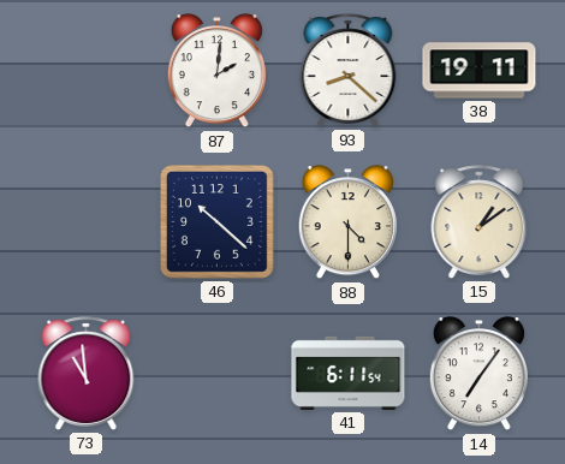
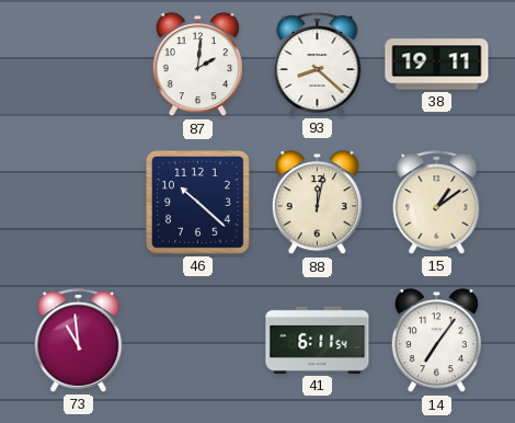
88: 4:30 -> 12:02 (317, 203)
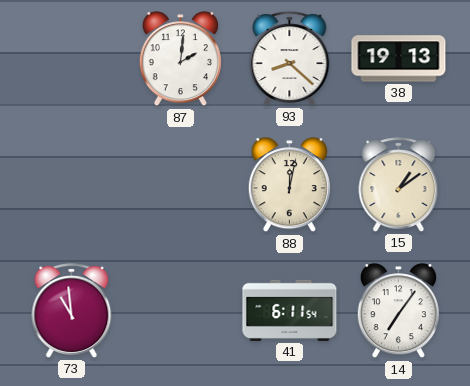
38: 19:11 -> 19:13 (399, 59)
46: 10:22 -> none (197, 202)
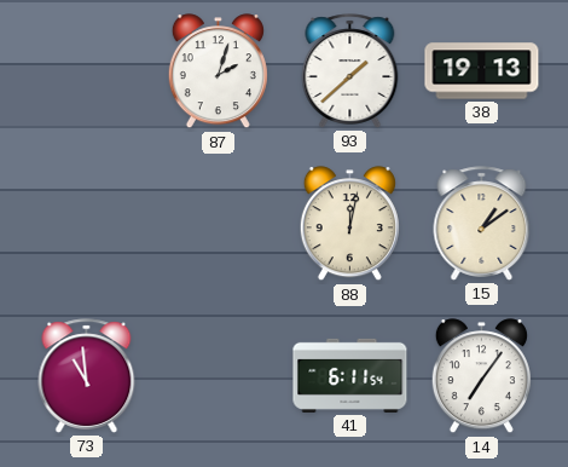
87: 2:01 -> 2:03 (218, 71)
93: 8:22 -> 1:38 (350, 71)
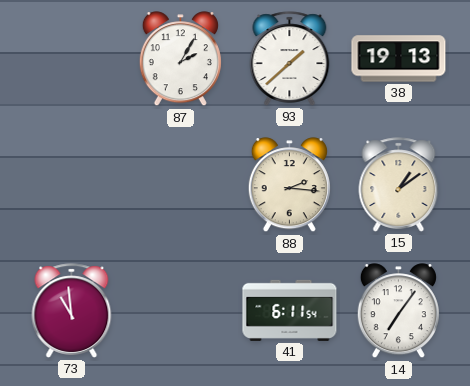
87: 2:03 -> 2:05 (180, 59)
88: 12:02 -> 2:16 (289, 185)
